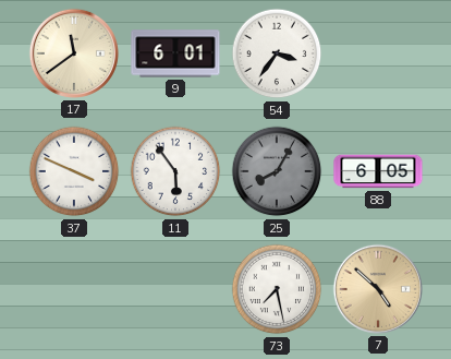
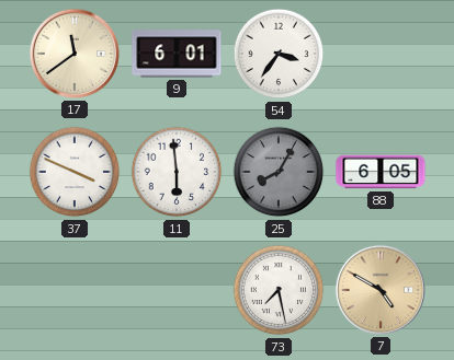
11: 5:54 -> 5:59 (177, 172)
7: 4:52 -> 4:50 (381, 290)
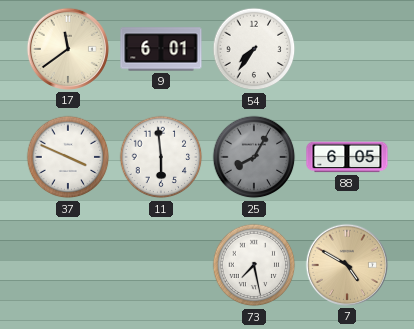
54: 3:36 -> 7:36 (254, 49)
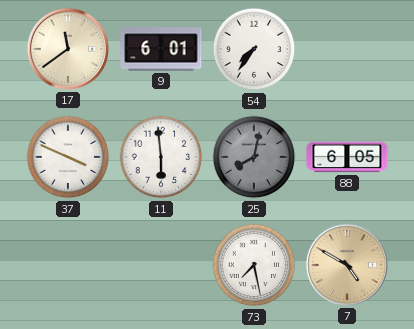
25: 8:05 -> 8:02 (254, 157)
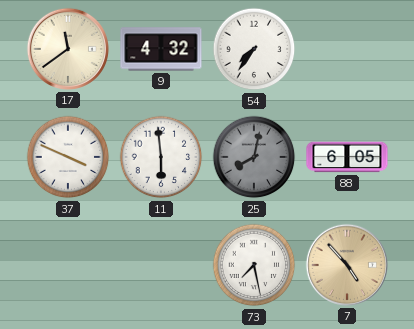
9: 6:01 -> 4:32 (161, 49)
7: 4:50 -> 4:53 (347, 265)
